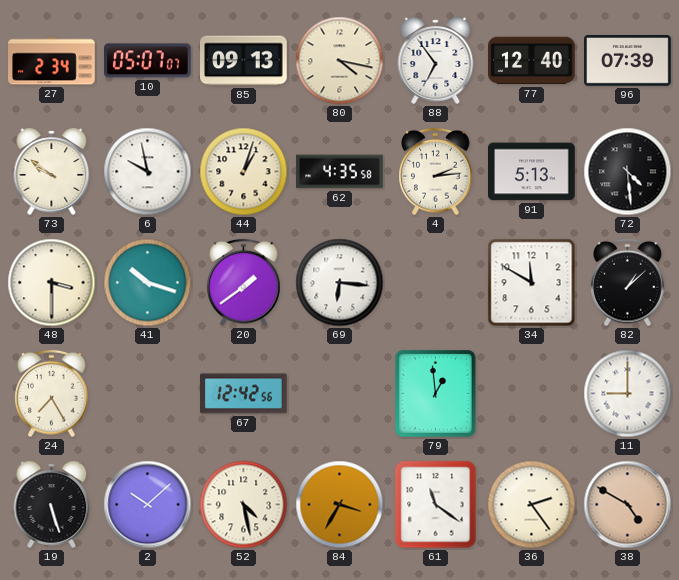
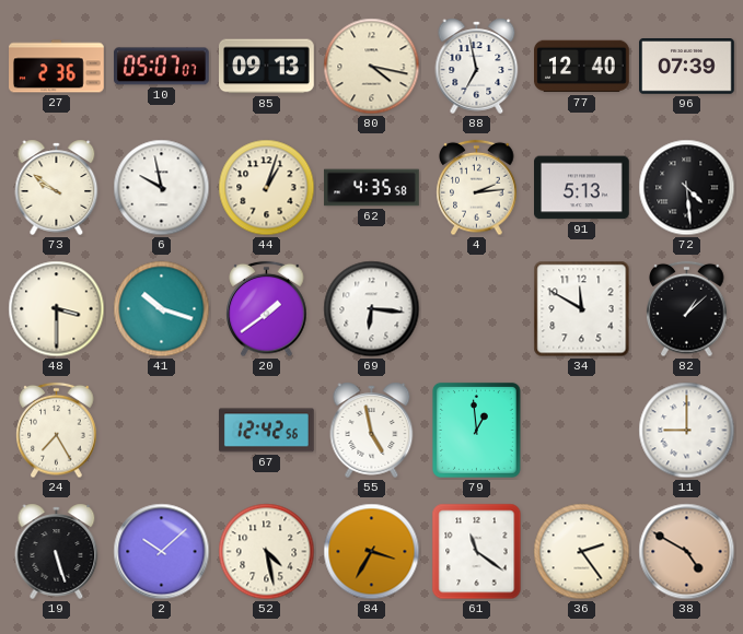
27: 2:34 -> 2:36 (57, 67)
88: 6:54 -> 6:58 (477, 66)
55: none -> 4:58 (372, 430)
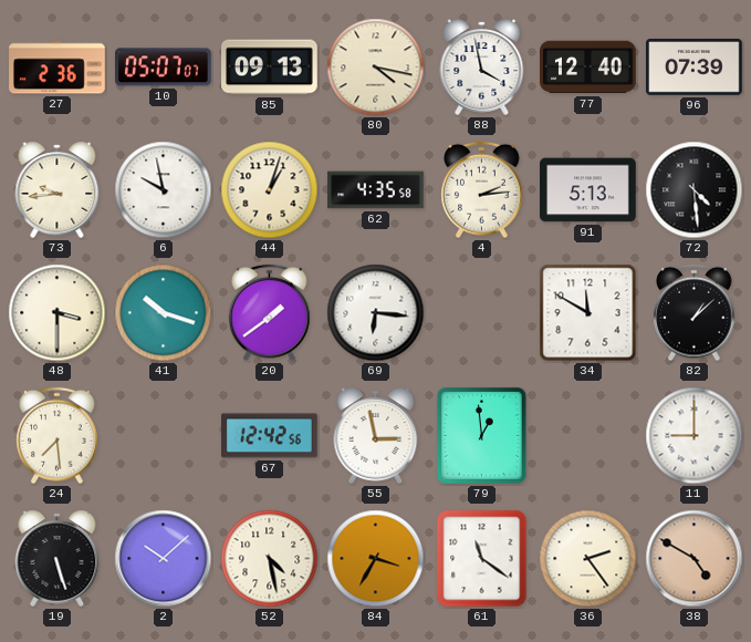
88: 6:58 -> 3:58 (482, 66)
73: 9:51 -> 9:44 (58, 189)
24: 7:25 -> 7:29 (58, 436)
55: 4:58 -> 2:58 (376, 435)
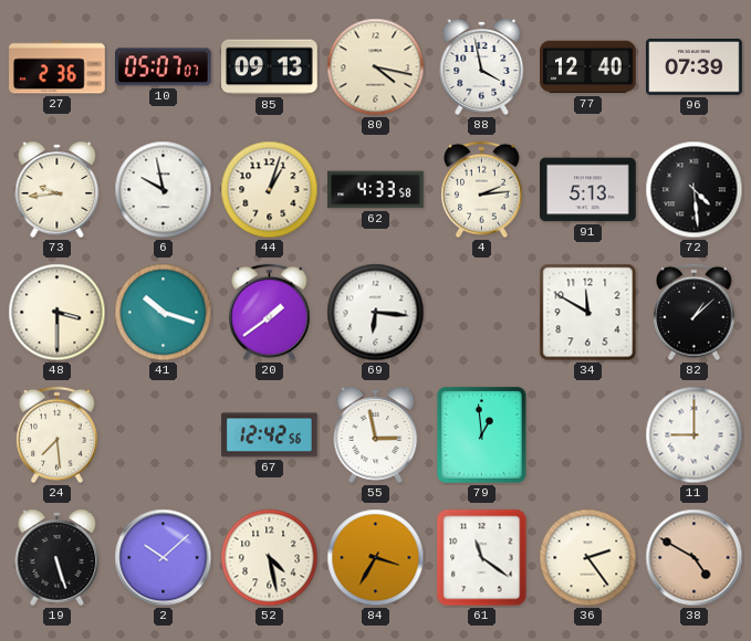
62: 4:35 -> 4:33 (376, 190)
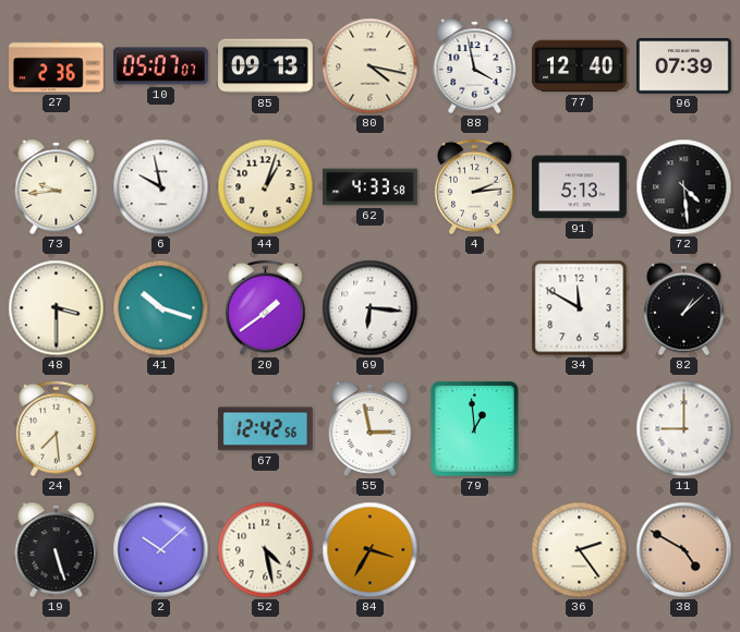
61: 11:21 -> none (482, 558)
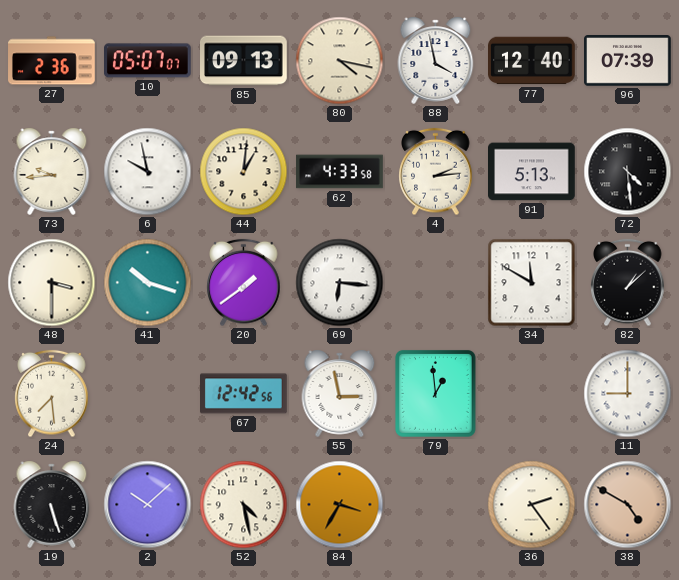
44: 1:03 -> 1:01 (244, 172)
